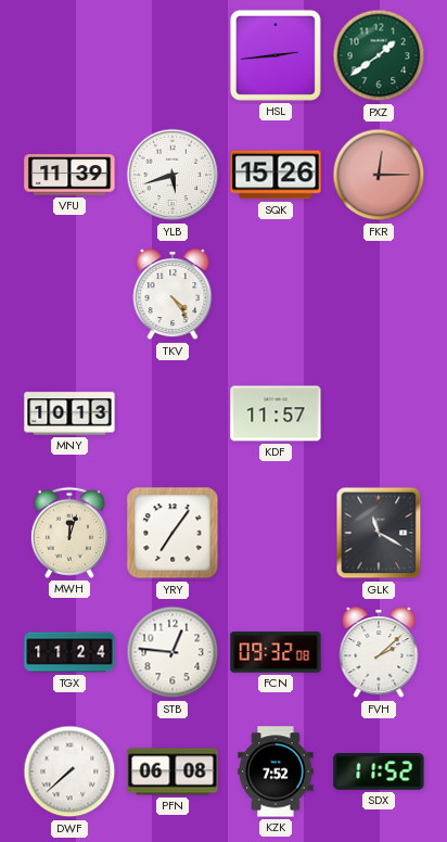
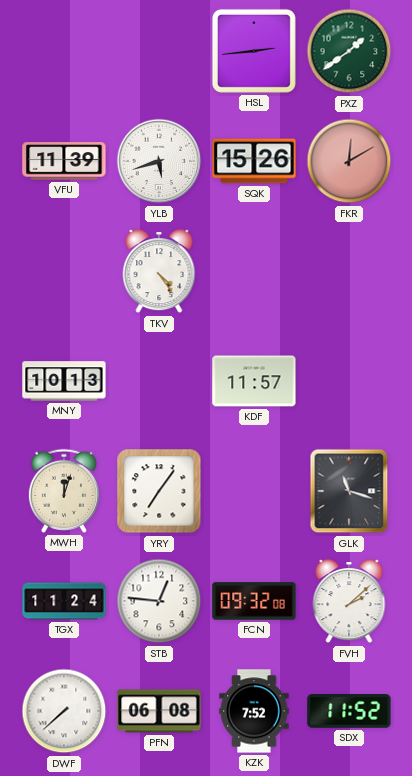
FKR: 12:15 -> 12:10 (349, 161)
GLK: 11:20 -> 11:18 (349, 491)
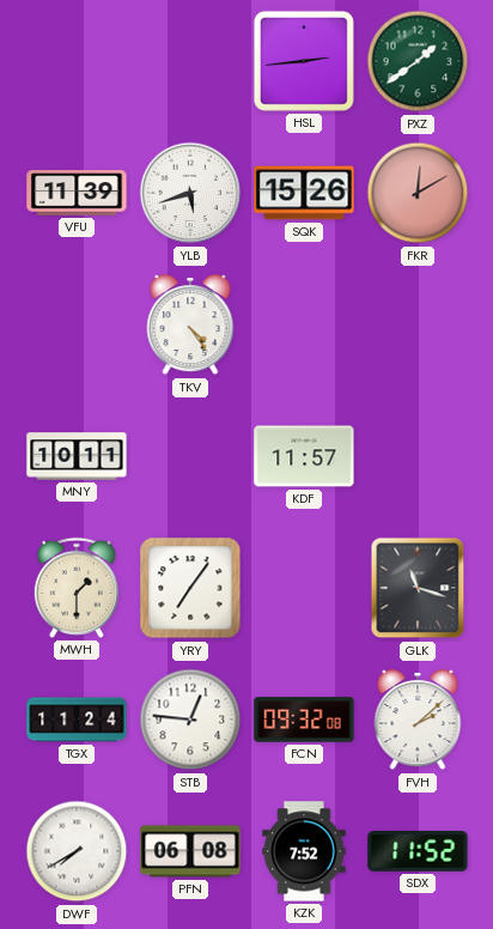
MNY: 10:13 -> 10:11 (77, 456)
MWH: 12:03 -> 1:30 (77, 588)
DWF: 7:38 -> 7:40 (77, 851)
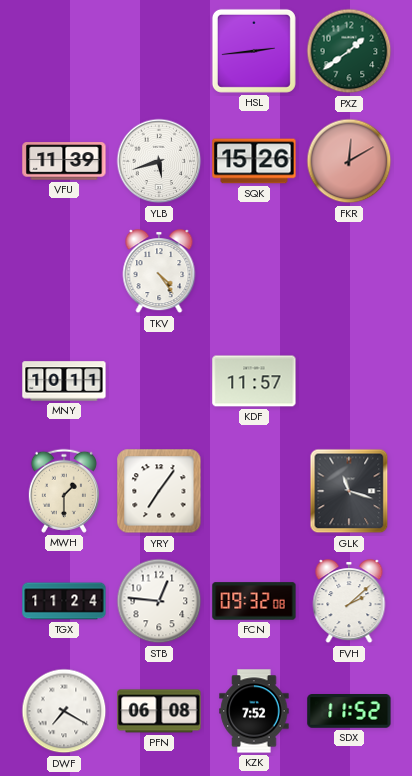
DWF: 7:40 -> 7:20 (64, 711)
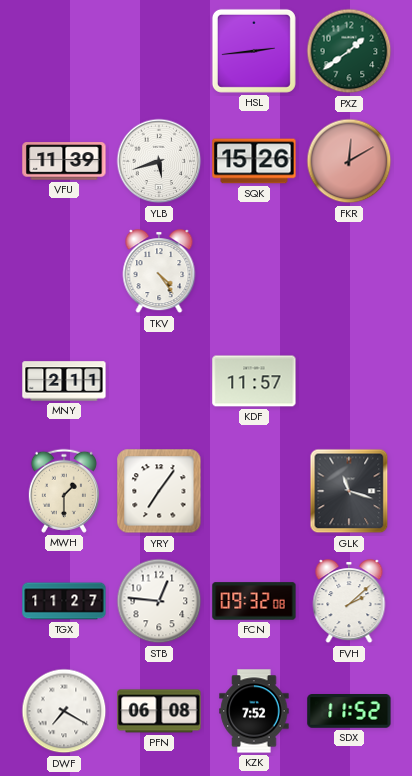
MNY: 10:11 -> 2:11 (64, 381)
TGX: 11:24 -> 11:27 (64, 601)
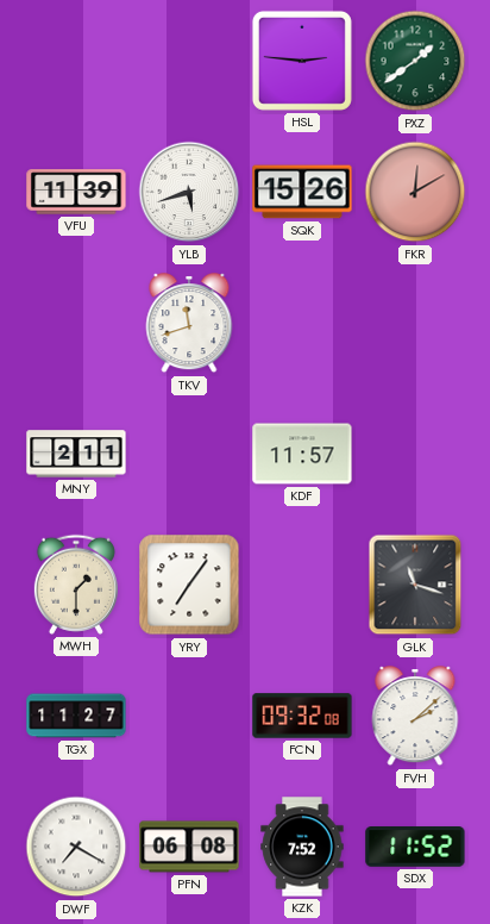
HSL: 2:44 -> 2:46 (302, 61)
TKV: 4:24 -> 11:42 (189, 324)
STB: 12:46 -> none (159, 601)
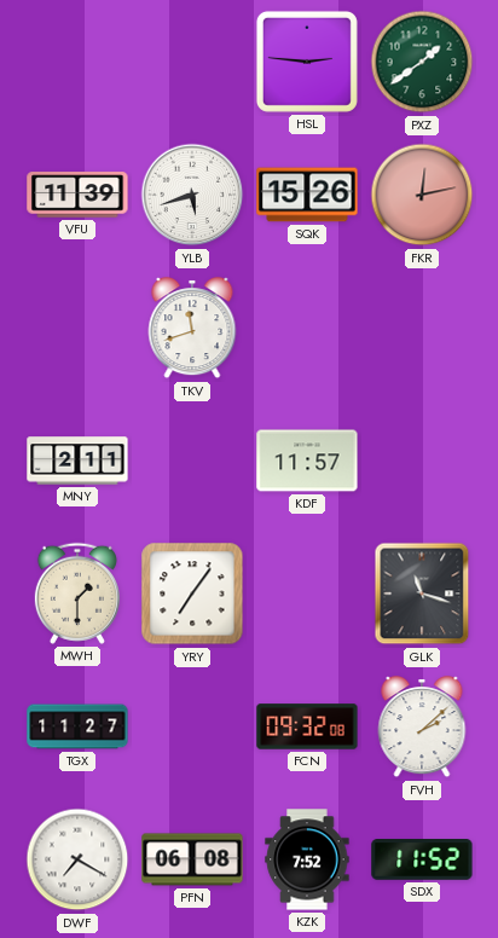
FKR: 12:10 -> 12:13 (422, 195)
